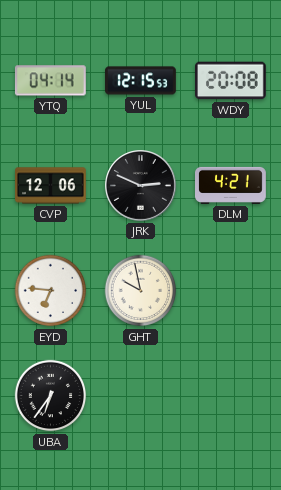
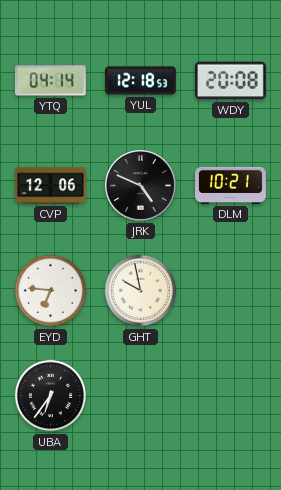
YUL: 12:15 -> 12:18 (141, 81)
JRK: 2:49 -> 4:49 (141, 186)
DLM: 4:21 -> 10:21 (231, 185)
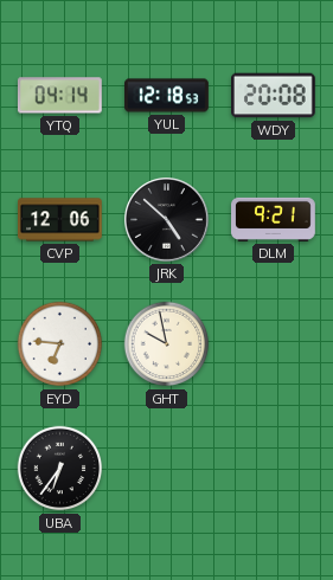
JRK: 4:49 -> 4:52 (167, 220)
DLM: 10:21 -> 9:21 (274, 219)
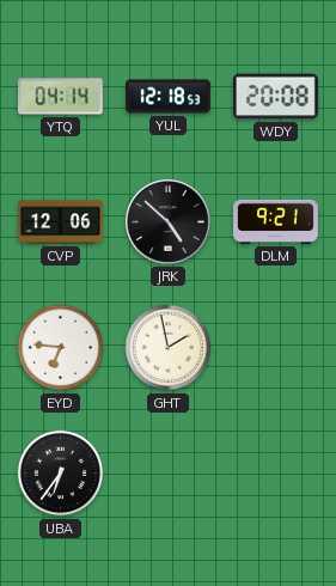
GHT: 9:58 -> 1:58 (169, 348)
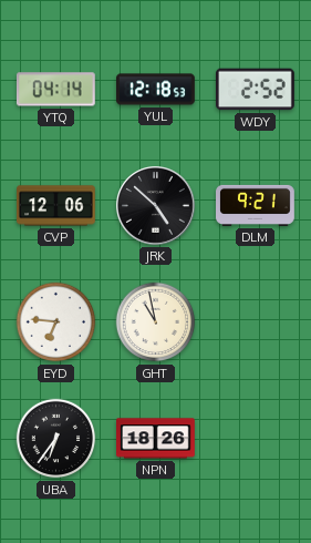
WDY: 20:08 -> 2:52 (256, 90)
GHT: 1:58 -> 10:58 (156, 322)
NPN: none -> 18:26 (156, 439)
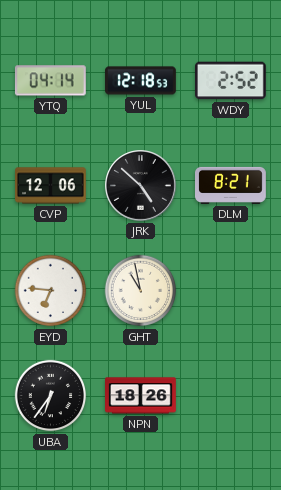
DLM: 9:21 -> 8:21 (231, 185)
